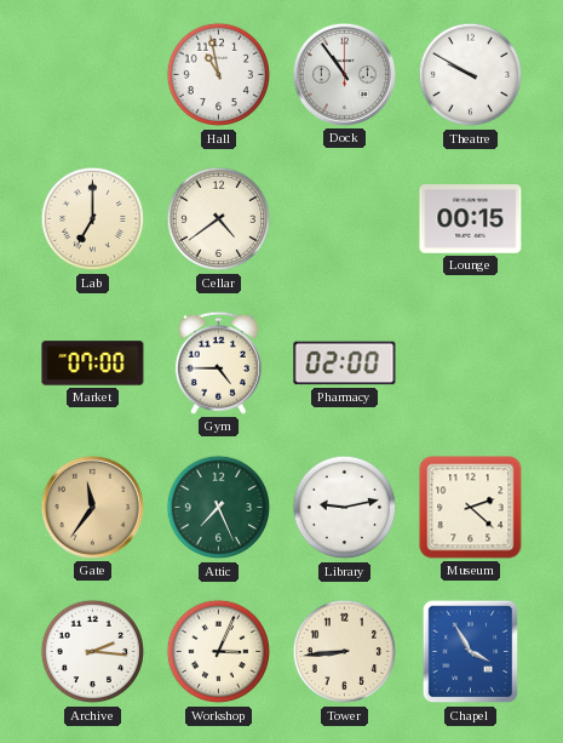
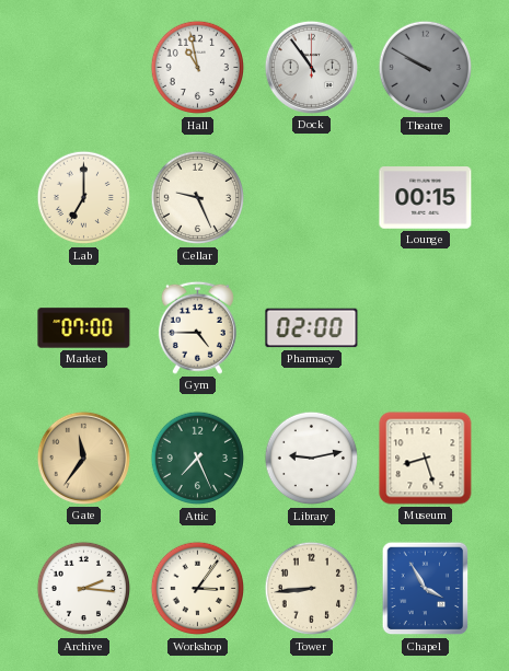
Theatre dial: white -> grey (426, 68)
Cellar: 4:39 -> 9:26 (198, 198)
Museum: 2:22 -> 8:27 (426, 459)
Workshop: 3:04 -> 3:06 (198, 589)
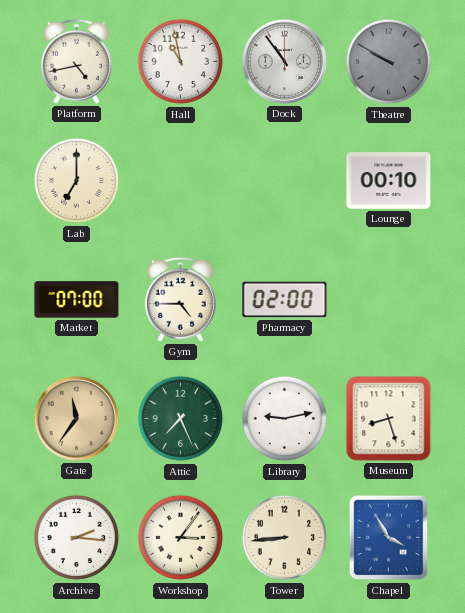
Platform: none -> 4:43 (76, 61)
Cellar: 9:26 -> none (198, 198)
Lounge: 00:15 -> 00:10 (389, 181)
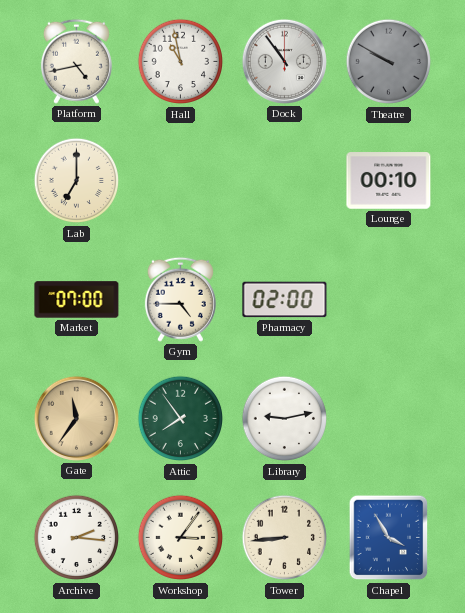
Attic: 7:26 -> 7:54 (181, 419)
Museum: 8:27 -> none (389, 419)
